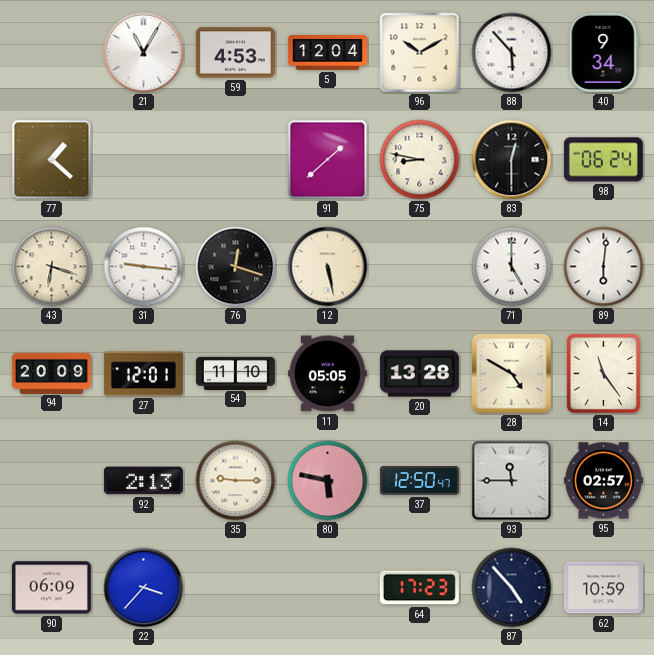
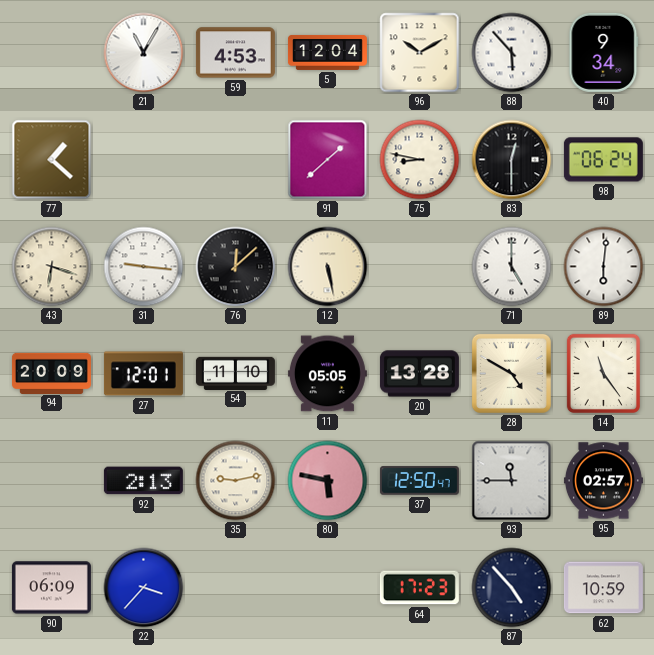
76: 12:18 -> 12:08 (236, 267)
35: 9:15 -> 9:13 (236, 481)
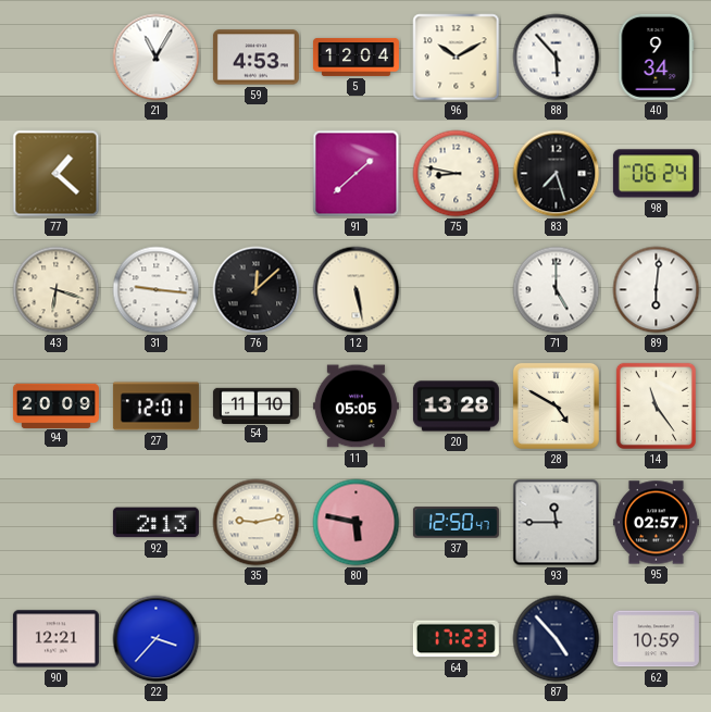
83: 12:30 -> 7:27 (557, 174)
90: 06:09 -> 12:21 (55, 639)
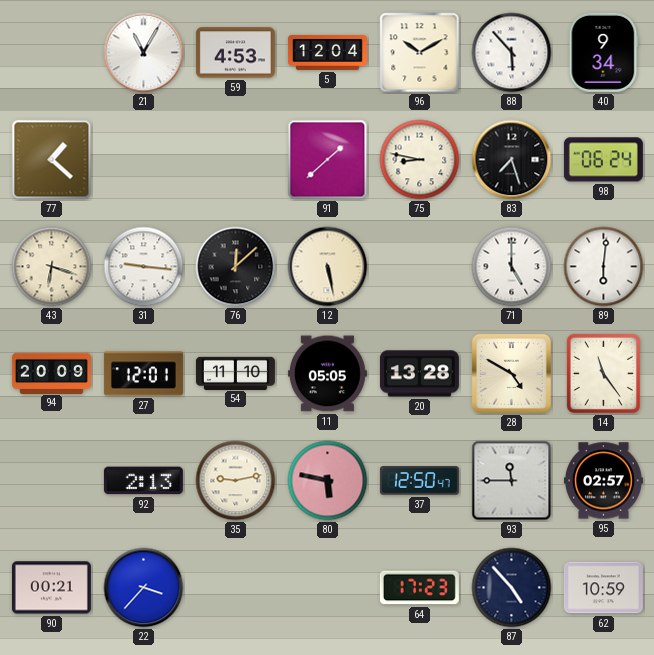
90: 12:21 -> 00:21 (51, 588)
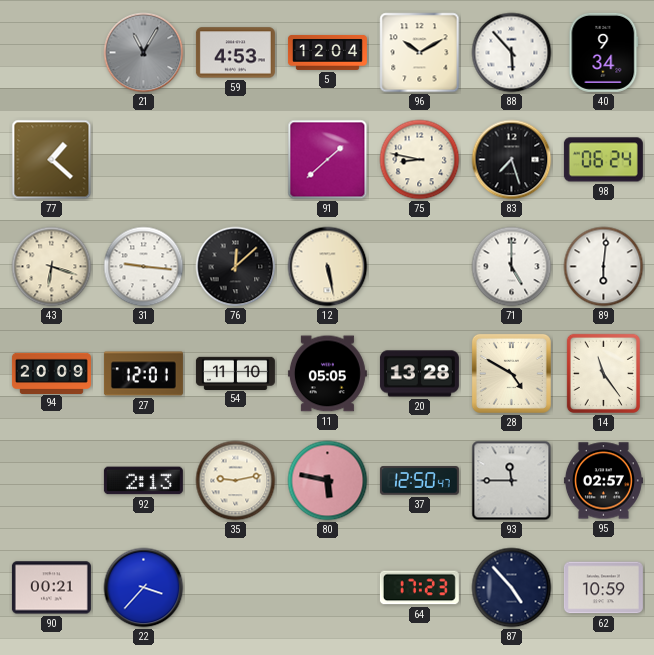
21 dial: white -> grey (144, 53)
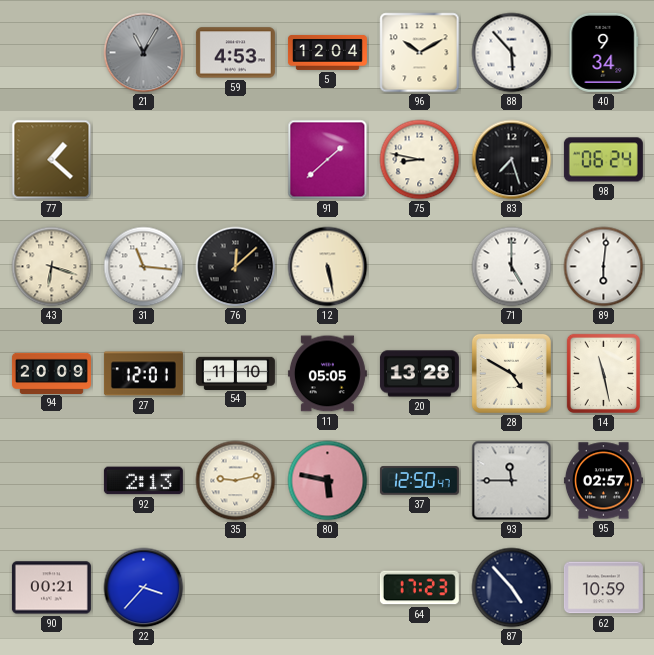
31: 9:16 -> 11:16 (144, 267)
14: 11:24 -> 11:28 (603, 373)
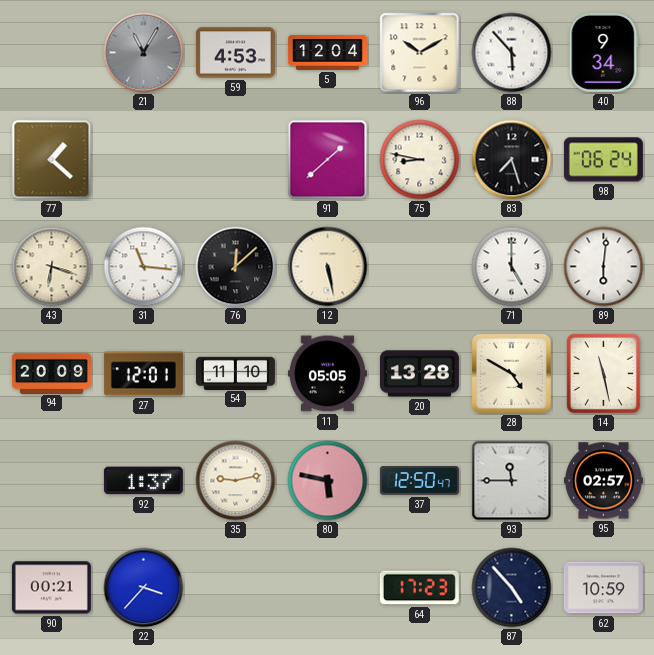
92: 2:13 -> 1:37 (143, 481)
